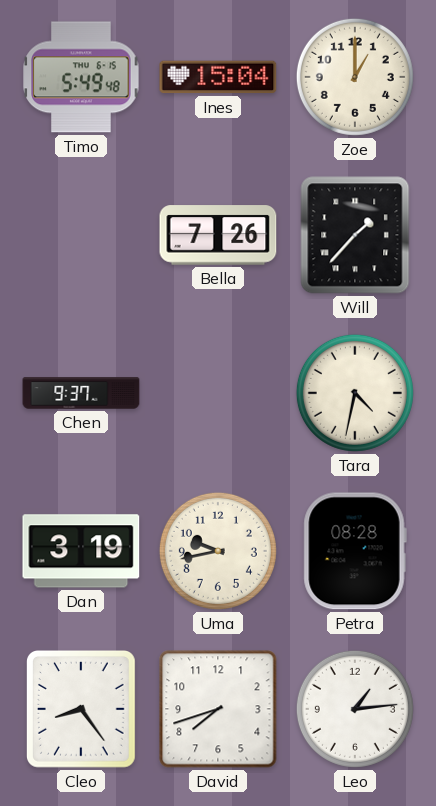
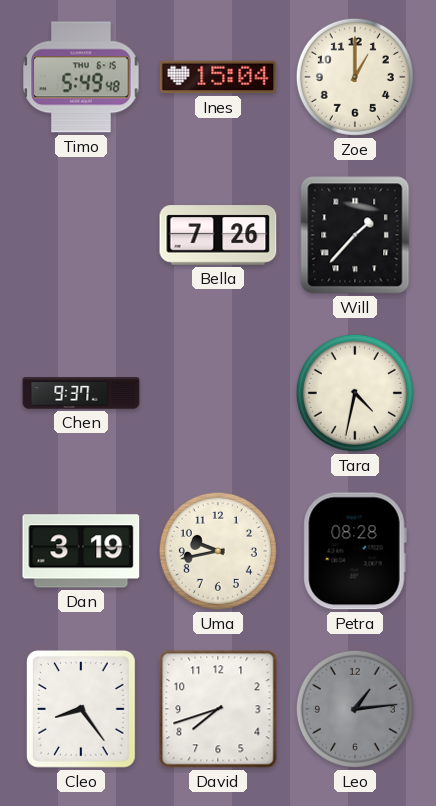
Leo dial: white -> grey (355, 709)
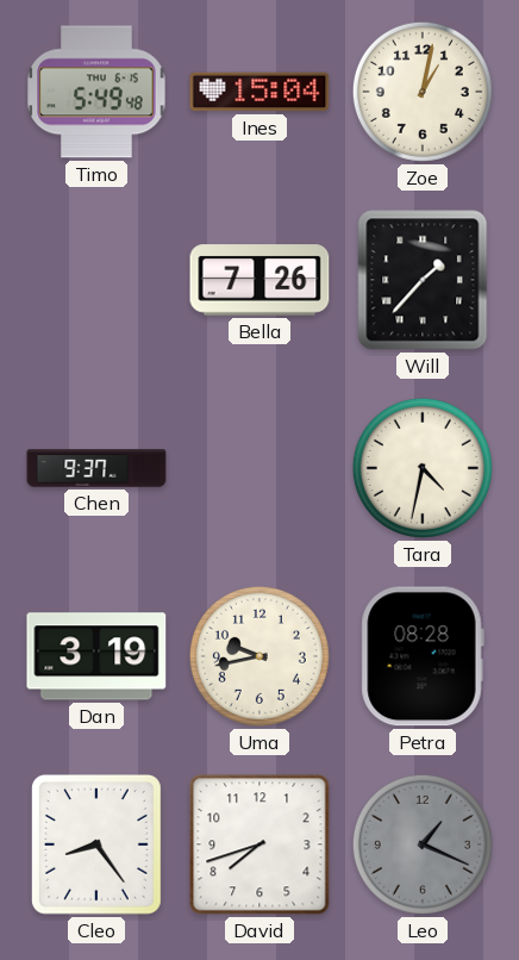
Zoe: 1:00 -> 1:02 (423, 92)
Leo: 1:14 -> 1:19 (423, 844)
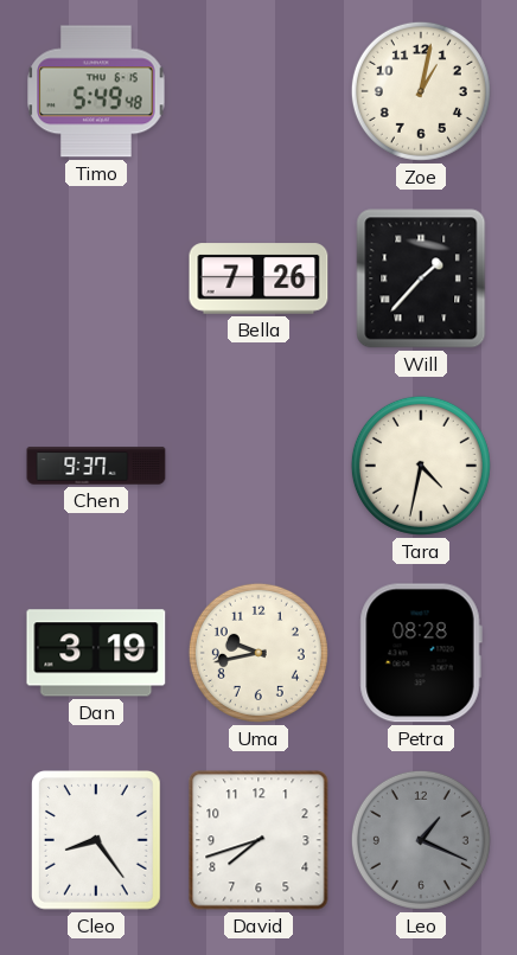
Ines: 15:04 -> none (259, 92)
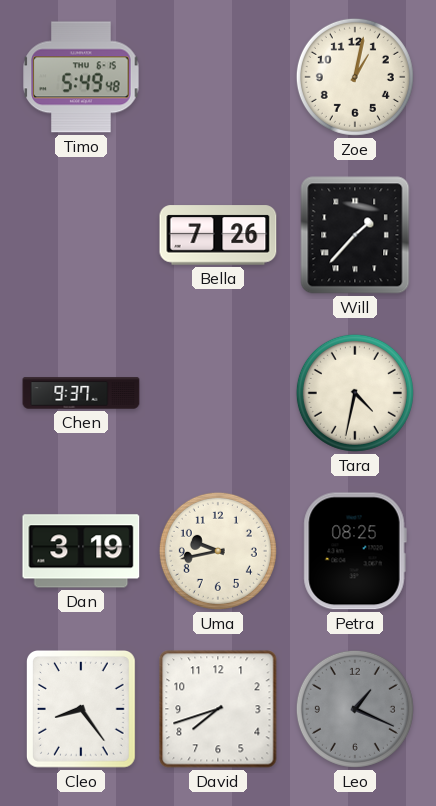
Petra: 08:28 -> 08:25 (355, 551)
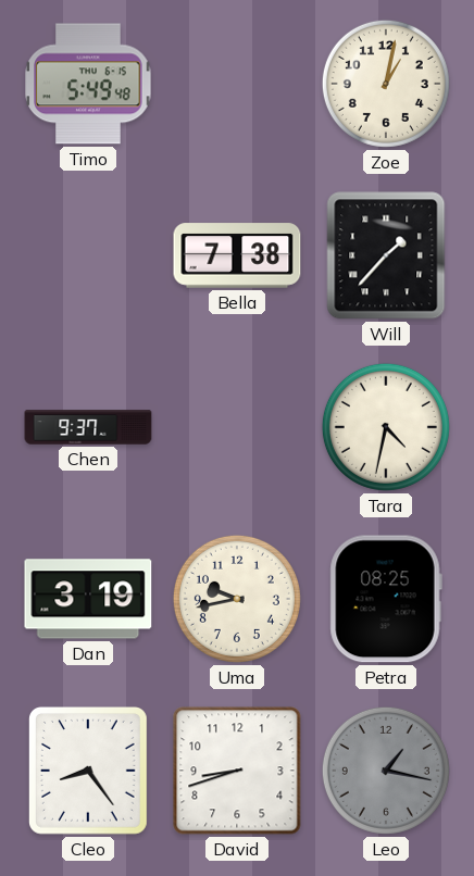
Bella: 7:26 -> 7:38 (237, 255)
David: 7:42 -> 8:42 (237, 771)
Leo: 1:19 -> 1:17 (386, 771)
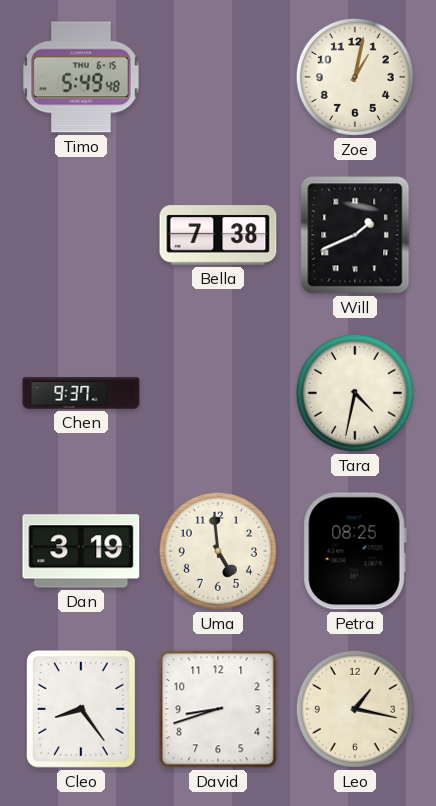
Will: 1:37 -> 1:41 (355, 235)
Uma: 9:43 -> 4:59 (218, 551)
Leo dial: grey -> cream (355, 709)
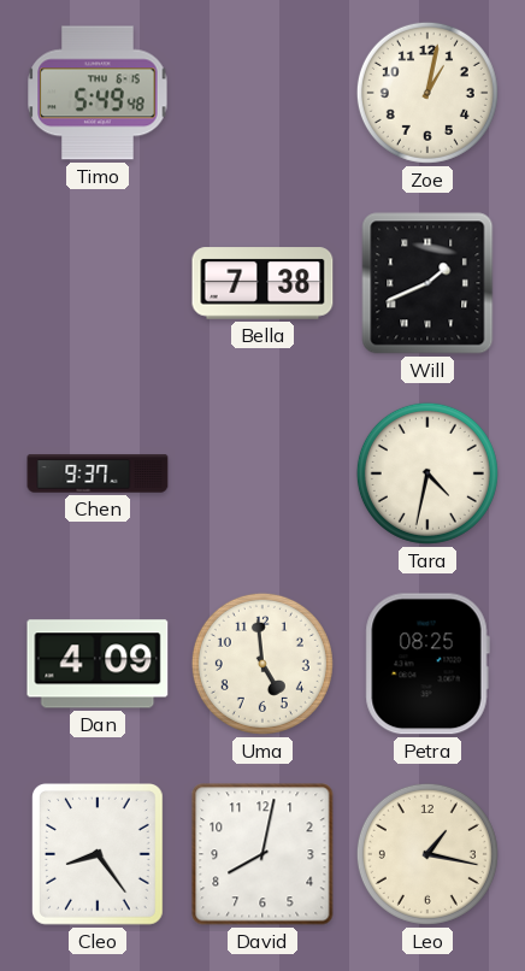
Dan: 3:19 -> 4:09 (98, 664)
David: 8:42 -> 8:02 (262, 854)
